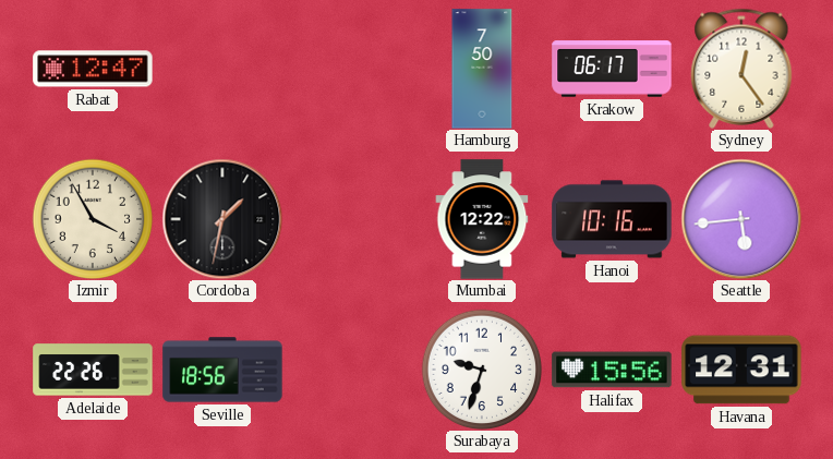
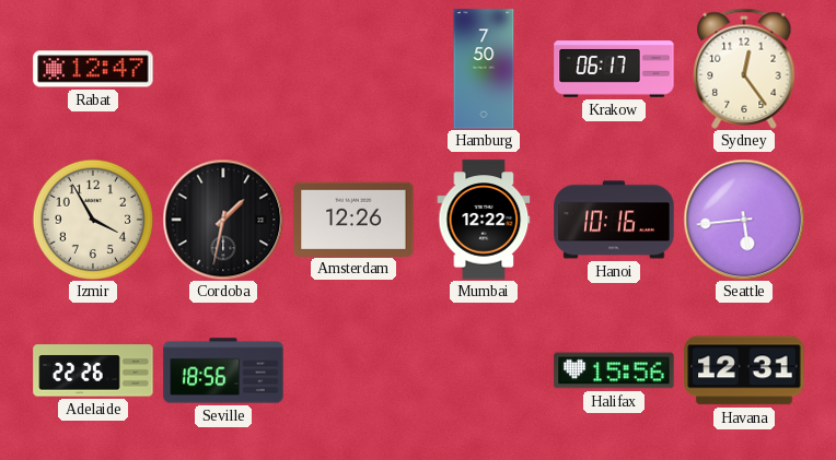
Amsterdam: none -> 12:26 (353, 219)
Surabaya: 9:33 -> none (482, 370)
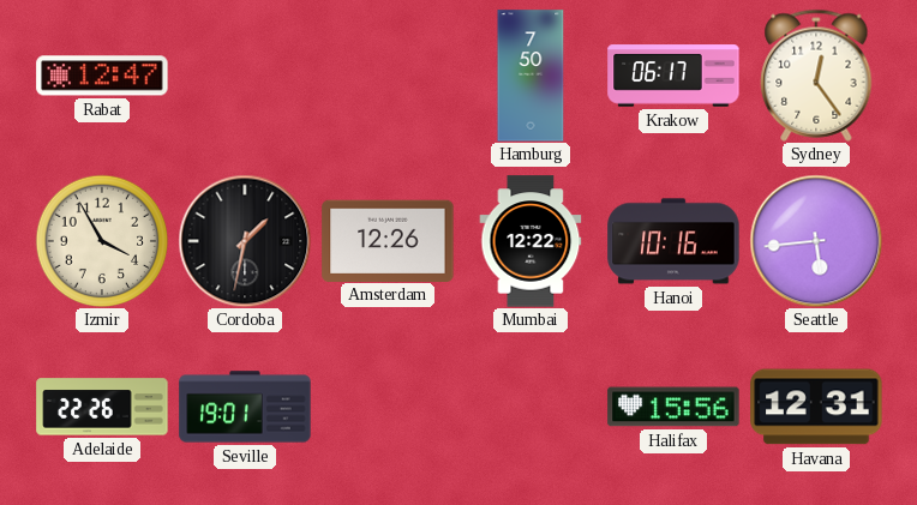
Seville: 18:56 -> 19:01 (245, 407)
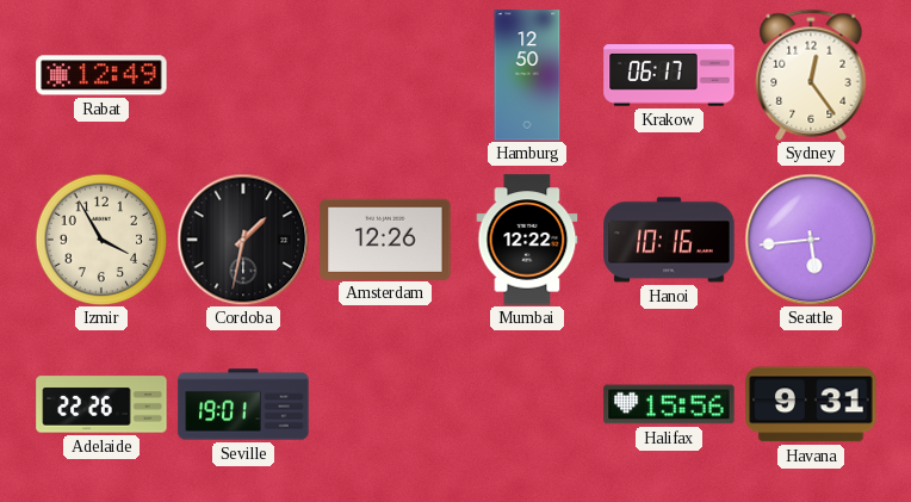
Rabat: 12:47 -> 12:49 (101, 75)
Hamburg: 7:50 -> 12:50 (527, 75)
Havana: 12:31 -> 9:31 (811, 404)
